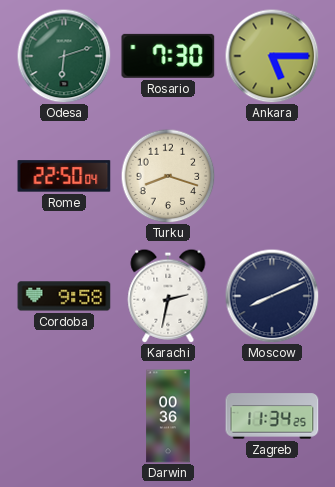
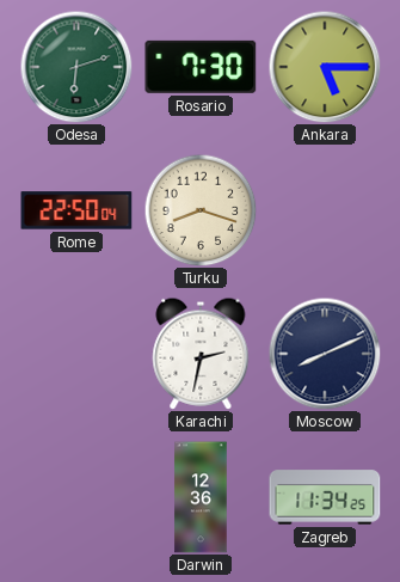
Cordoba: 9:58 -> none (64, 296)
Darwin: 00:36 -> 12:36 (201, 497)
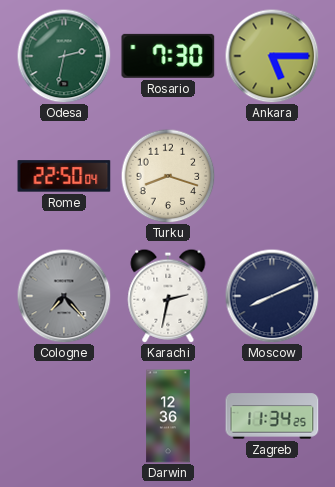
Odesa: 6:12 -> 2:32 (64, 56)
Cologne: none -> 7:23 (64, 296)
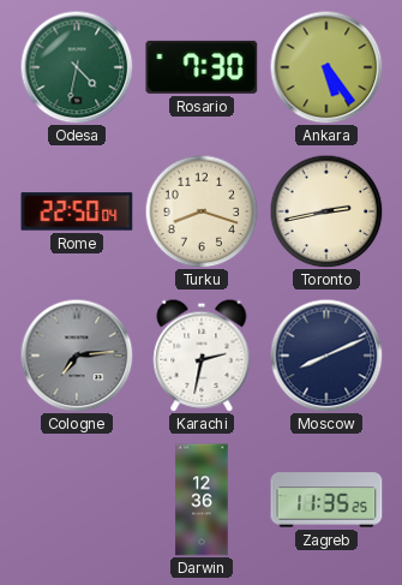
Odesa: 2:32 -> 4:32 (77, 67)
Ankara: 5:15 -> 5:24 (326, 67)
Toronto: none -> 2:43 (326, 211)
Cologne: 7:23 -> 7:14 (77, 356)
Zagreb: 11:34 -> 11:35 (326, 500)
